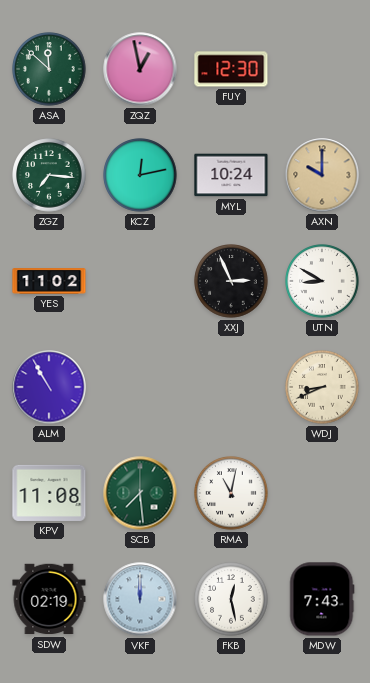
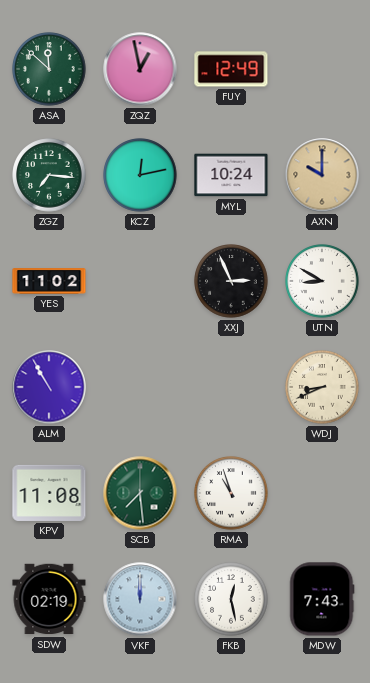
FUY: 12:30 -> 12:49 (231, 69)
RMA: 11:02 -> 10:57 (231, 493)
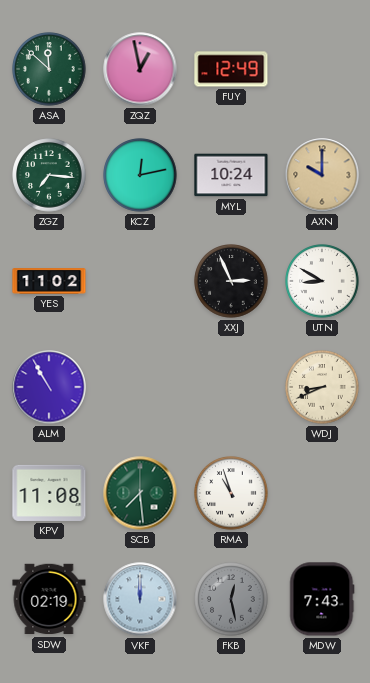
FKB dial: white -> grey (231, 599)
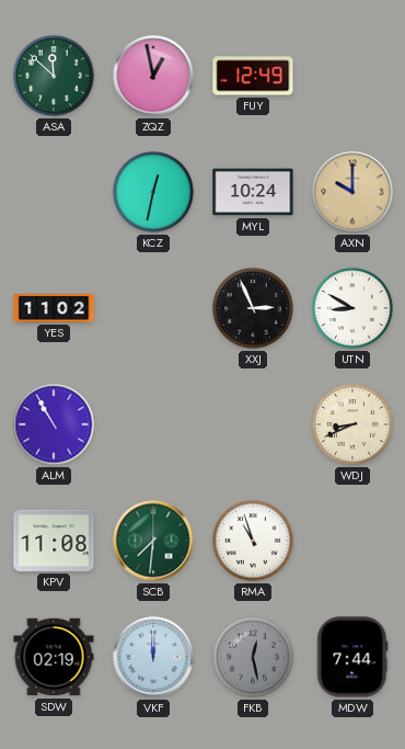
ZGZ: 7:16 -> none (49, 175)
KCZ: 12:13 -> 12:32 (153, 192)
SCB: 7:29 -> 7:31 (153, 541)
MDW: 7:43 -> 7:44 (352, 657)
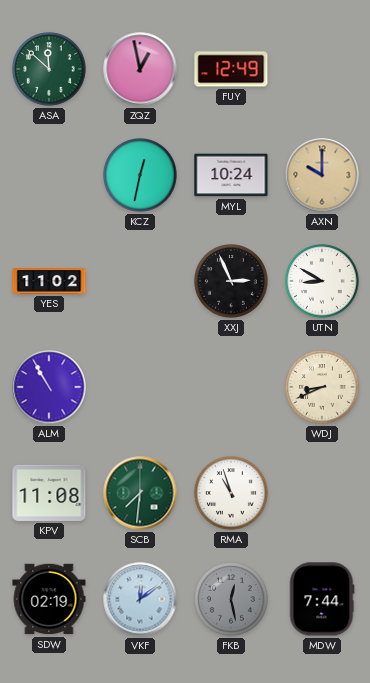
VKF: 12:00 -> 12:09 (140, 599)
